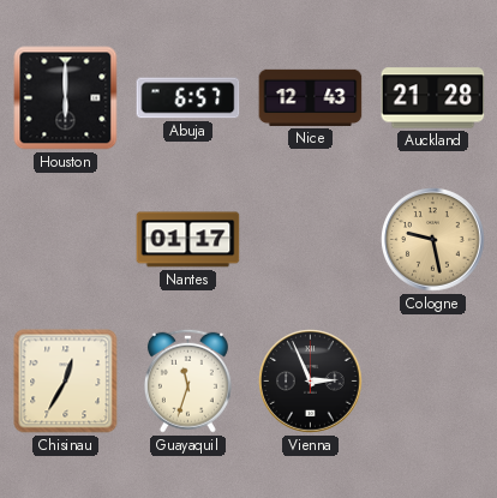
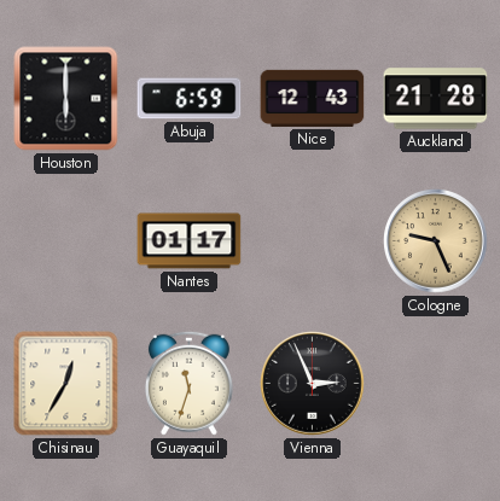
Abuja: 6:57 -> 6:59 (190, 99)
Cologne: 9:28 -> 9:26 (436, 241)
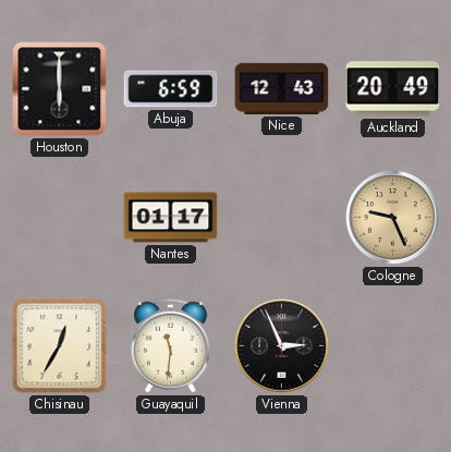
Auckland: 21:28 -> 20:49 (393, 89)
Guayaquil: 11:33 -> 11:31 (170, 345)
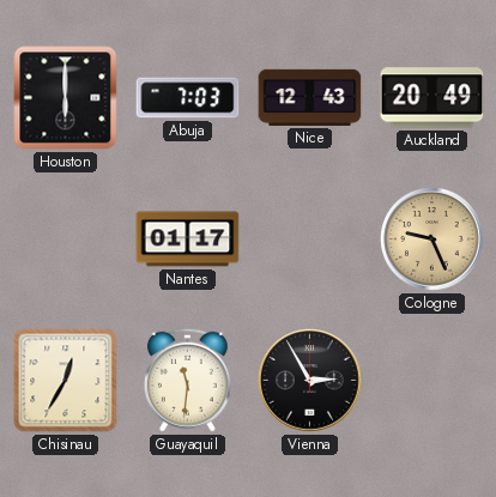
Abuja: 6:59 -> 7:03 (188, 98)
Vienna: 2:56 -> 2:55 (310, 381)
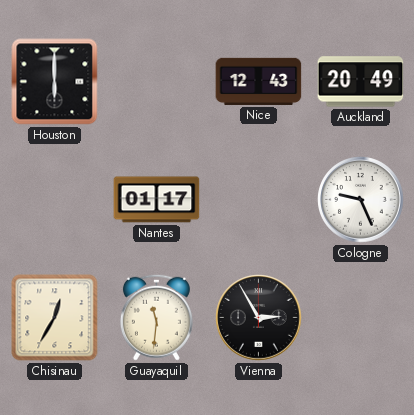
Abuja: 7:03 -> none (188, 98)
Cologne dial: champagne -> white (361, 200)
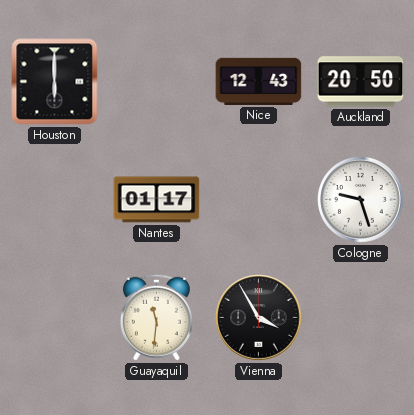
Auckland: 20:49 -> 20:50 (361, 82)
Cologne: 9:26 -> 9:27 (361, 200)
Chisinau: 12:35 -> none (55, 318)
Vienna: 2:55 -> 3:55 (259, 318)
